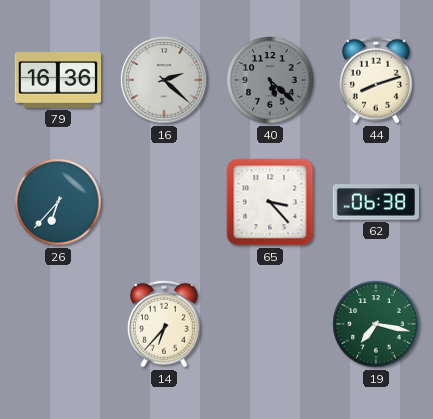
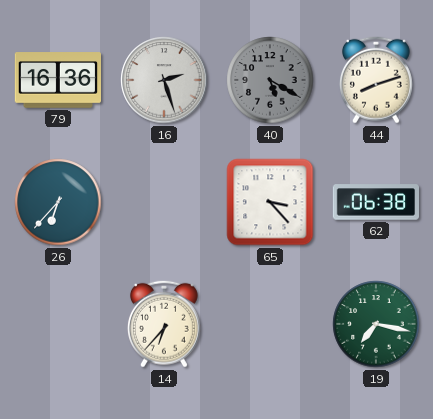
16: 2:22 -> 2:27 (164, 80)
40: 5:22 -> 5:20 (270, 80)
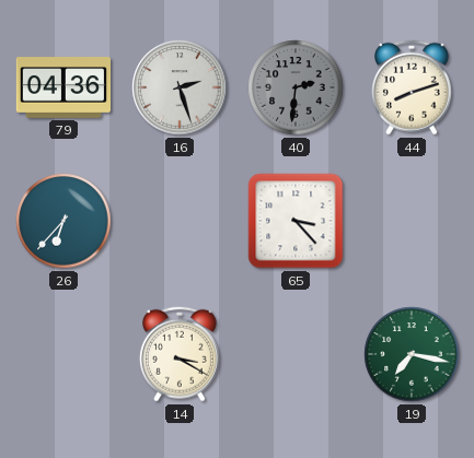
79: 16:36 -> 04:36 (62, 87)
40: 5:20 -> 2:31 (296, 87)
62: 06:38 -> none (375, 202)
14: 6:37 -> 3:20 (180, 354)
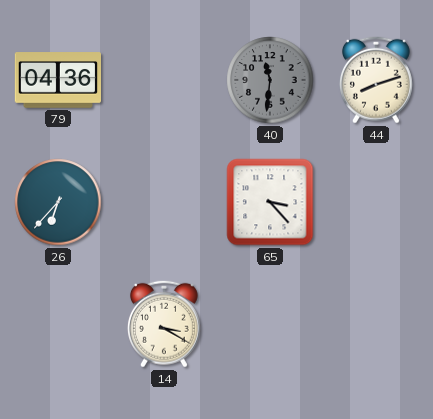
16: 2:27 -> none (180, 87)
40: 2:31 -> 11:31 (270, 80)
19: 7:17 -> none (412, 354)
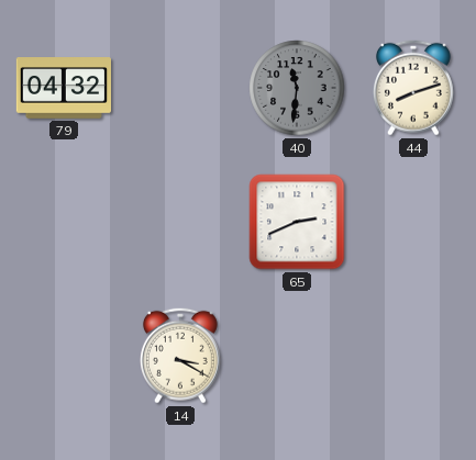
79: 04:36 -> 04:32 (63, 88)
26: 6:37 -> none (58, 202)
65: 3:23 -> 2:41 (297, 222)
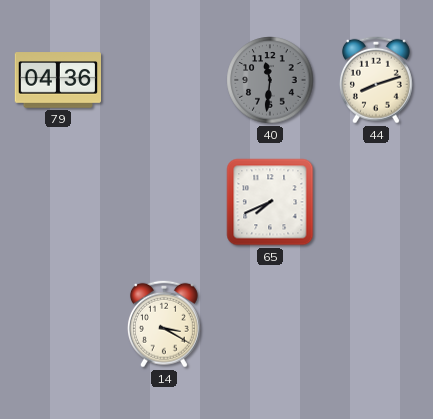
79: 04:32 -> 04:36 (57, 80)
65: 2:41 -> 7:41 (270, 202)
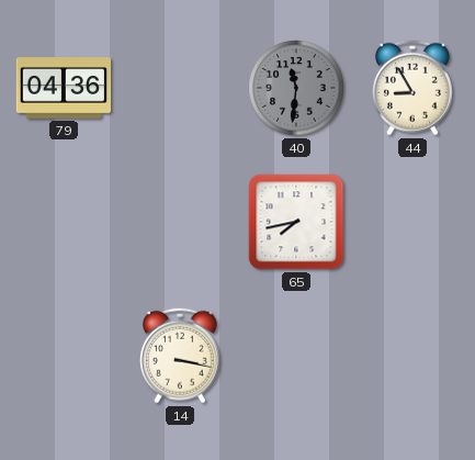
44: 8:12 -> 8:55 (412, 88)
65: 7:41 -> 7:43 (296, 222)
14: 3:20 -> 3:17 (180, 356)
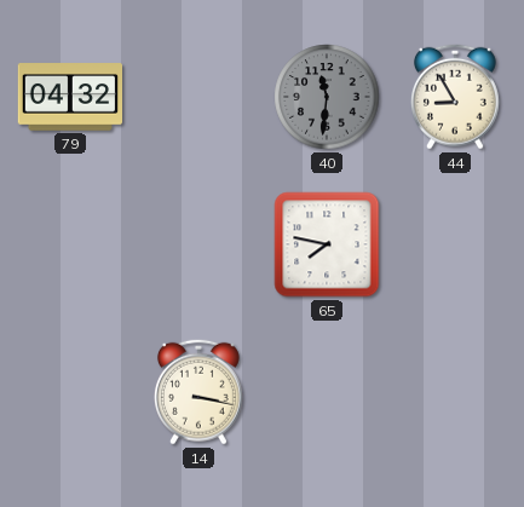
79: 04:36 -> 04:32 (69, 97)
65: 7:43 -> 7:47 (327, 244)
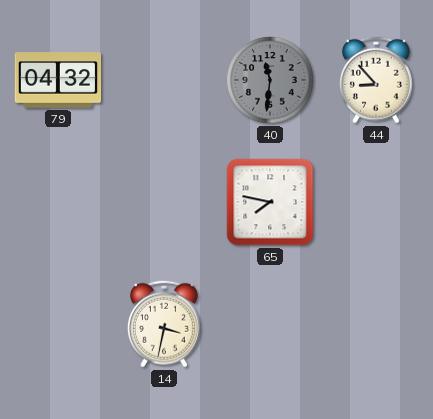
44: 8:55 -> 8:53 (376, 80)
14: 3:17 -> 3:32 (164, 324)
